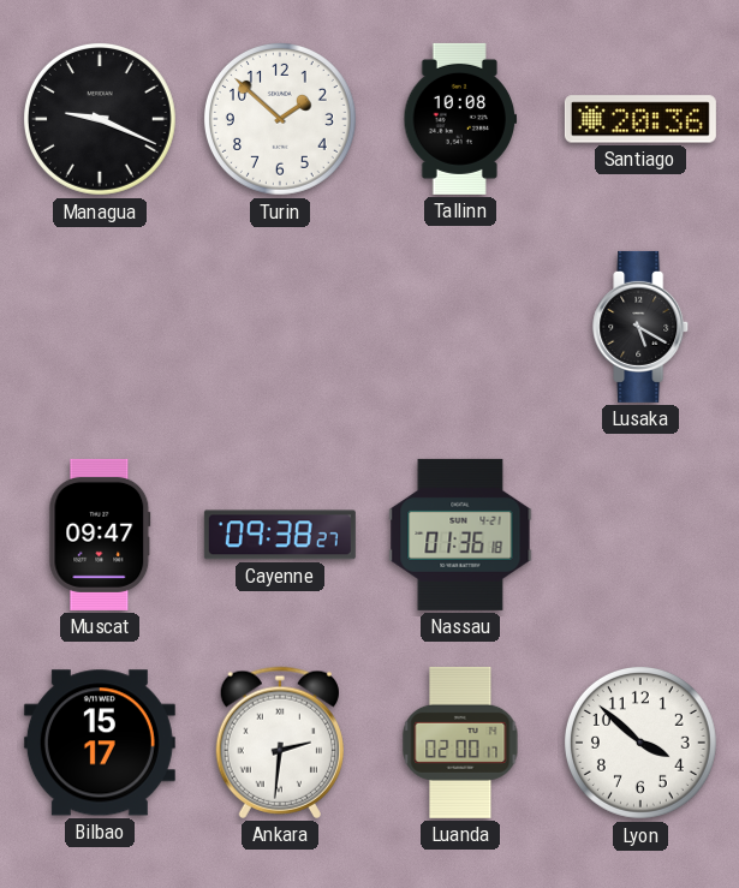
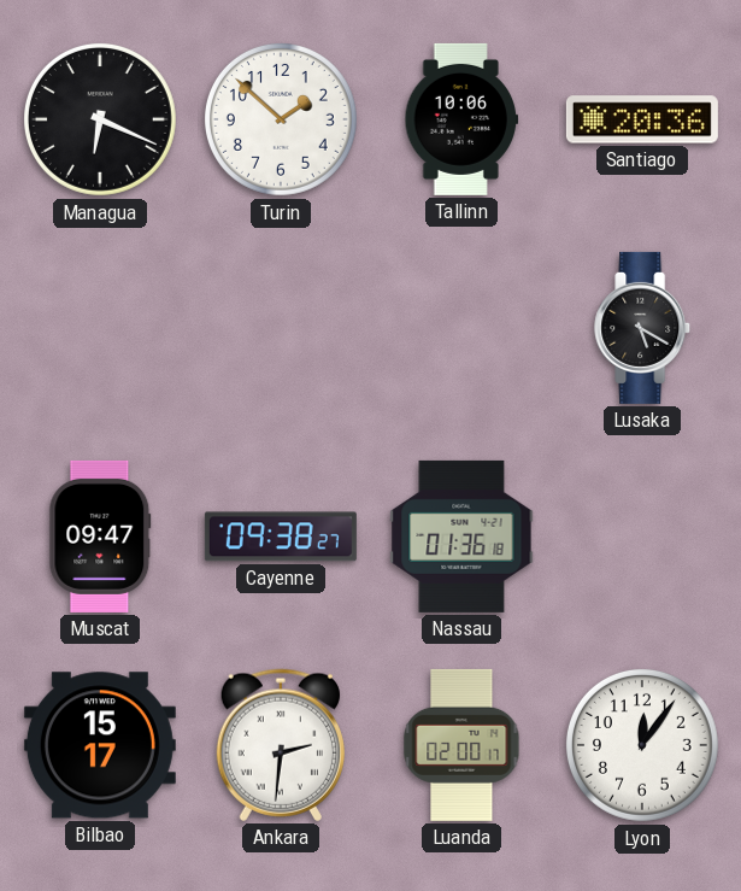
Managua: 9:19 -> 6:19 (100, 119)
Tallinn: 10:08 -> 10:06 (461, 119)
Lyon: 3:52 -> 12:06 (642, 745)
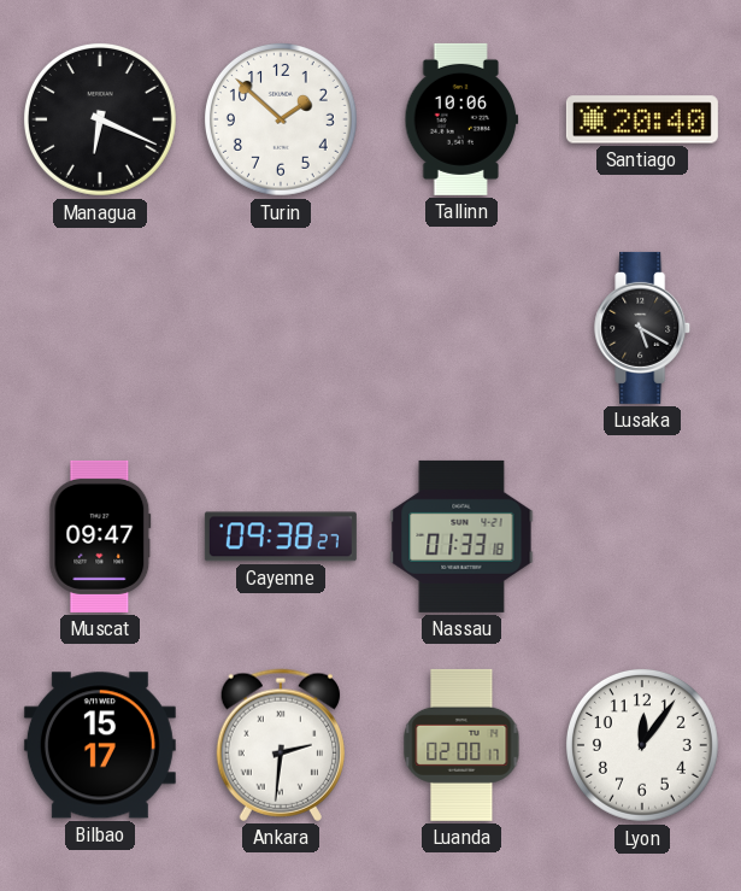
Santiago: 20:36 -> 20:40 (642, 119)
Nassau: 01:36 -> 01:33 (461, 537)
